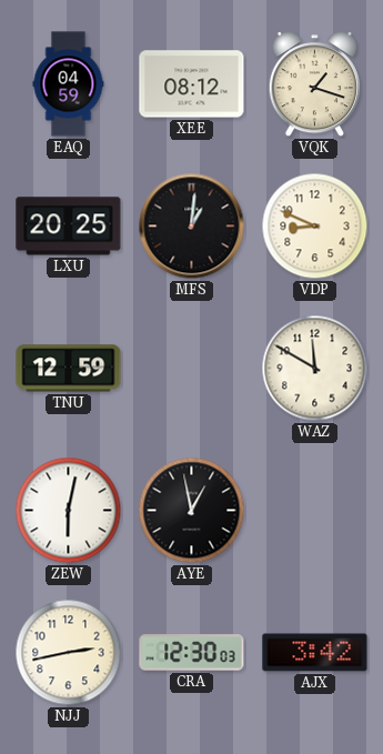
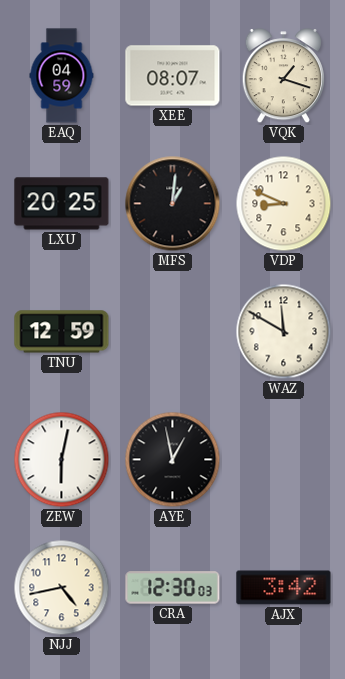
XEE: 08:12 -> 08:07 (173, 76)
NJJ: 2:43 -> 4:43 (62, 588)
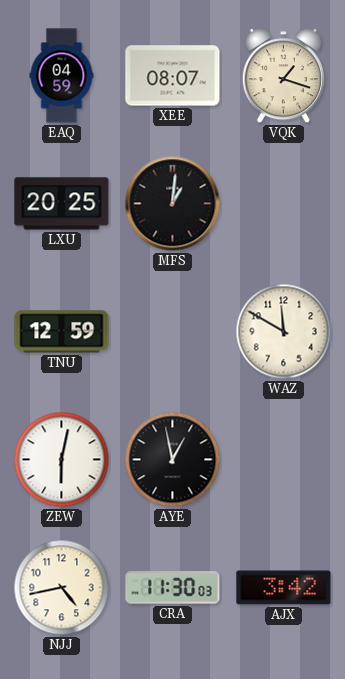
VDP: 8:49 -> none (284, 204)
CRA: 12:30 -> 11:30 (173, 588)
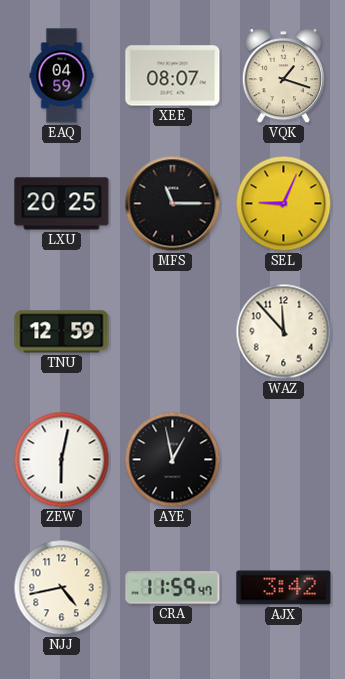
MFS: 1:01 -> 11:15 (173, 204)
SEL: none -> 9:04 (284, 204)
WAZ: 11:50 -> 11:53 (284, 332)
CRA: 11:30 -> 11:59 (173, 588)
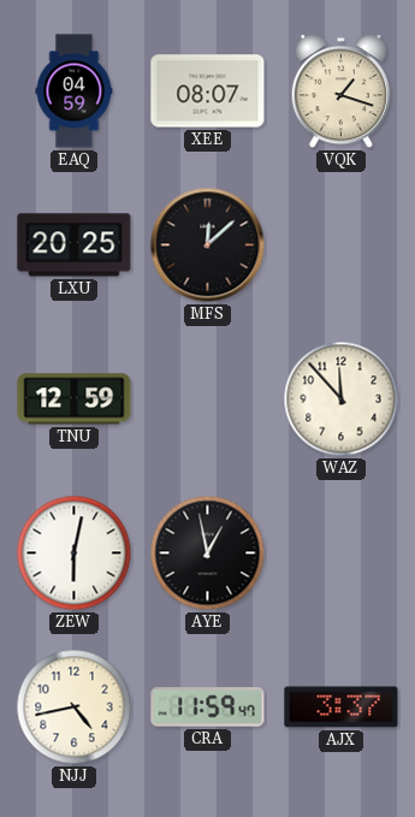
MFS: 11:15 -> 12:08 (208, 245)
SEL: 9:04 -> none (284, 204)
AJX: 3:42 -> 3:37 (342, 708)
